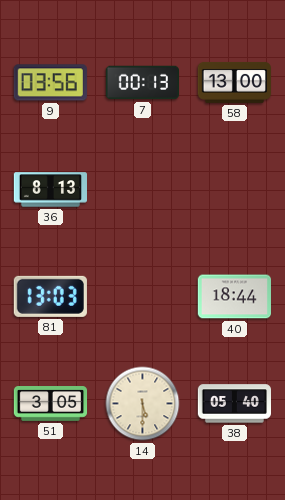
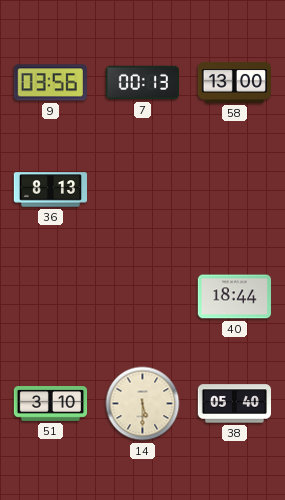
81: 13:03 -> none (50, 296)
51: 3:05 -> 3:10 (51, 404)
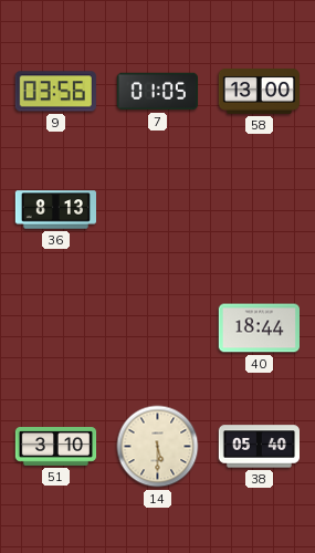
7: 00:13 -> 01:05 (157, 92)
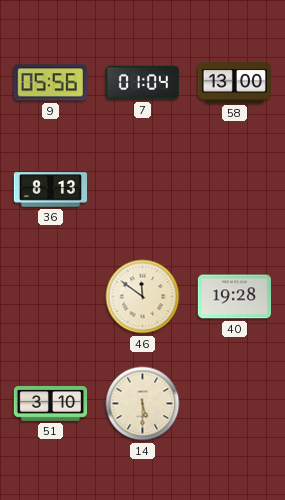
9: 03:56 -> 05:56 (50, 83)
7: 01:05 -> 01:04 (142, 83)
46: none -> 11:51 (143, 297)
40: 18:44 -> 19:28 (234, 297)
38: 05:40 -> none (259, 447)
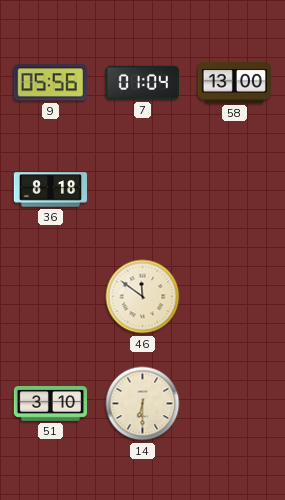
36: 8:13 -> 8:18 (50, 190)
40: 19:28 -> none (234, 297)
14: 5:30 -> 6:30 (143, 404)
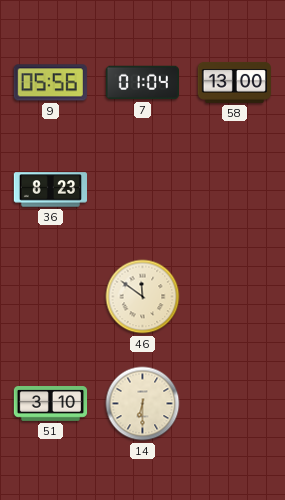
36: 8:18 -> 8:23 (50, 190)
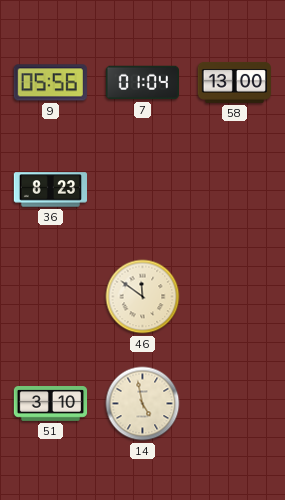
14: 6:30 -> 4:58 (143, 404)
